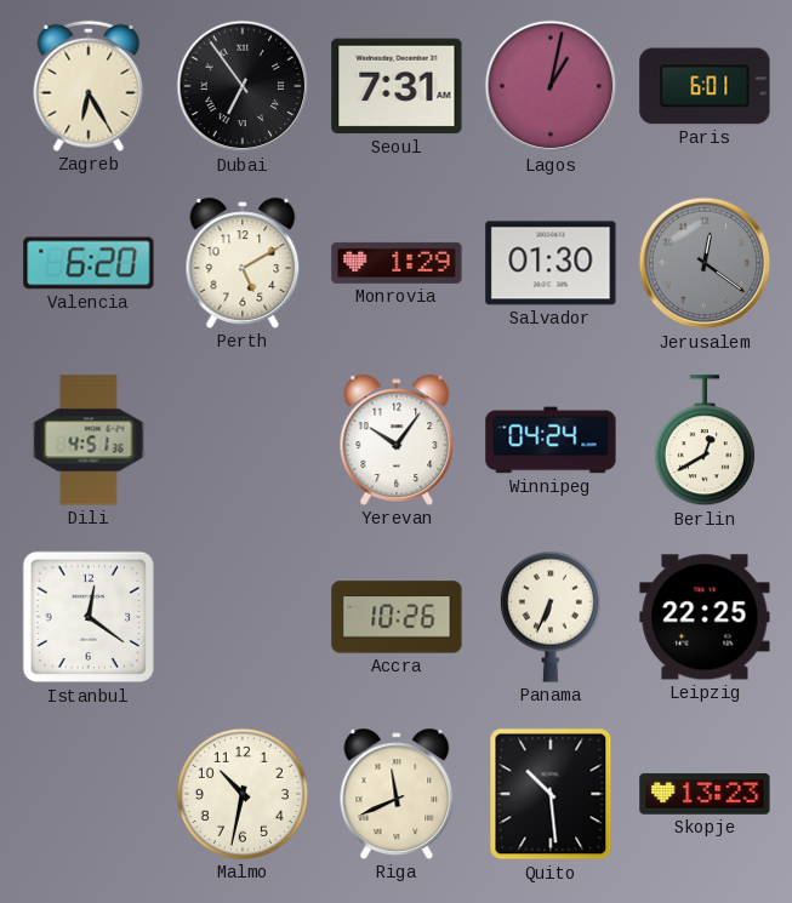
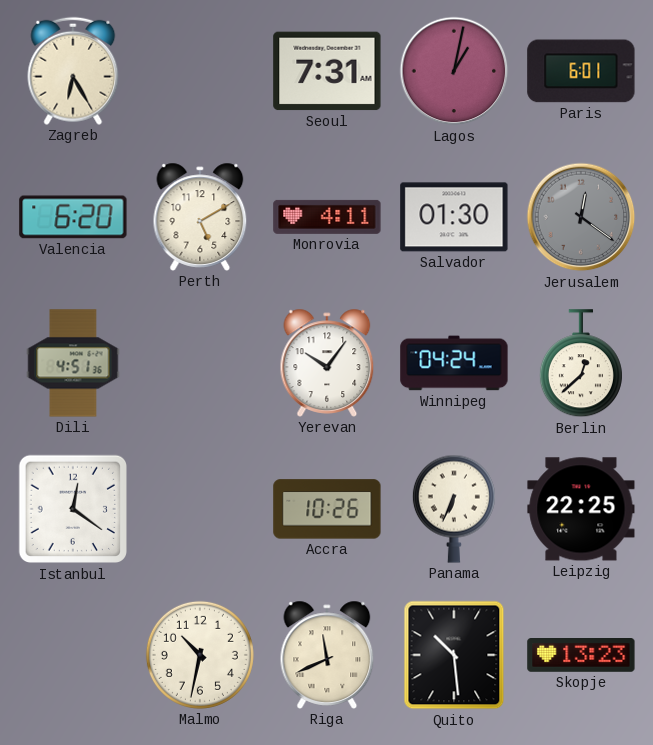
Dubai: 6:54 -> none (243, 86)
Monrovia: 1:29 -> 4:11 (327, 217)
Berlin: 12:40 -> 12:38 (581, 364)
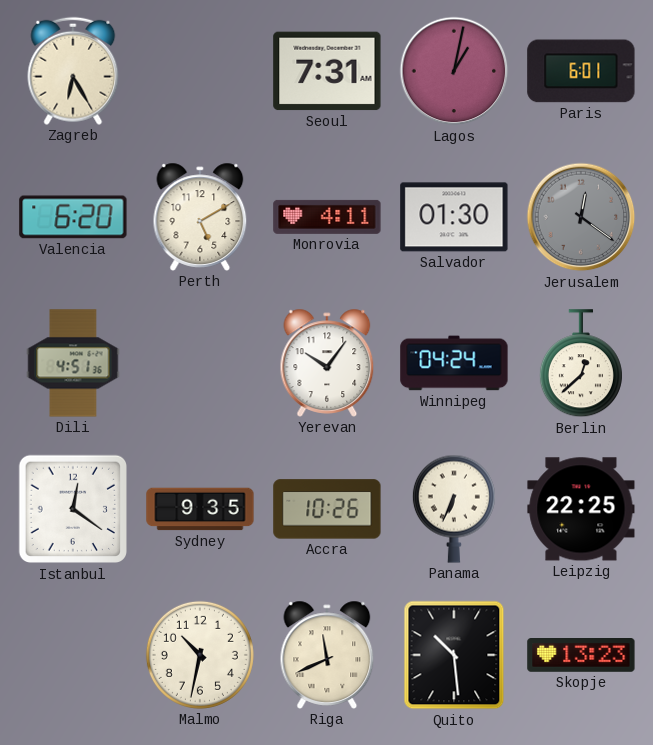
Sydney: none -> 9:35 (200, 509)
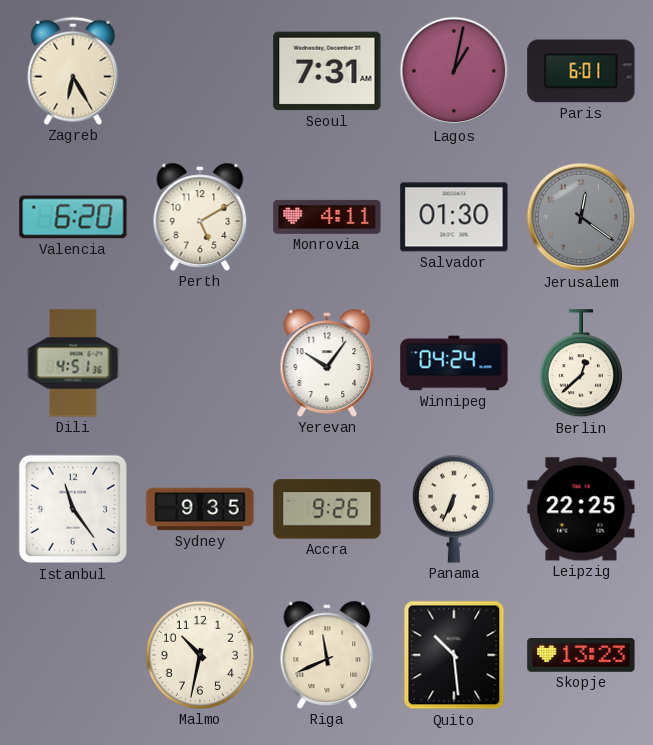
Istanbul: 12:21 -> 11:24 (73, 509)
Accra: 10:26 -> 9:26 (327, 509)
